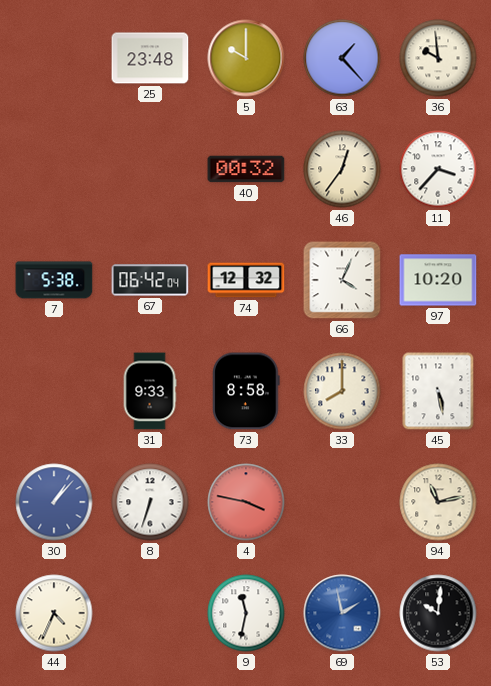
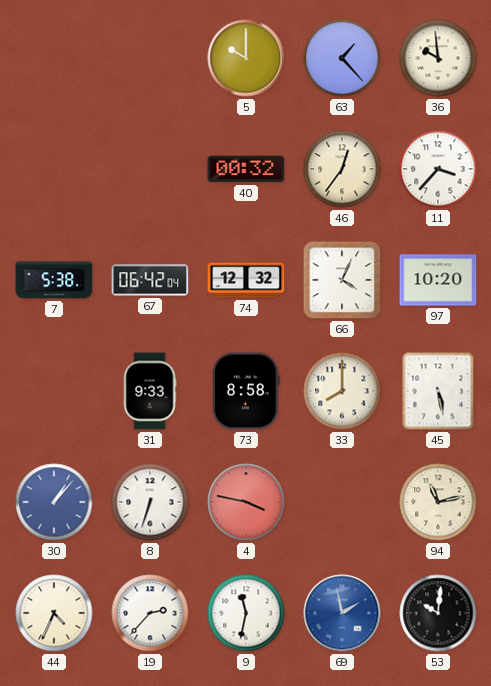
25: 23:48 -> none (150, 58)
19: none -> 2:37 (150, 613)
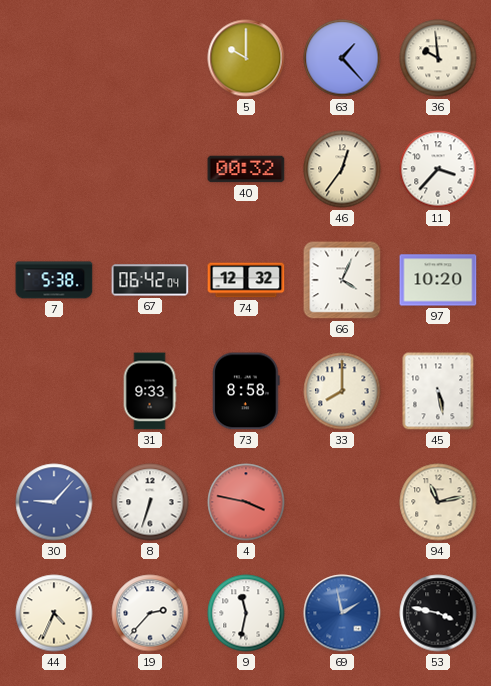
30: 1:07 -> 9:07 (54, 502)
53: 10:01 -> 3:47 (438, 613)
